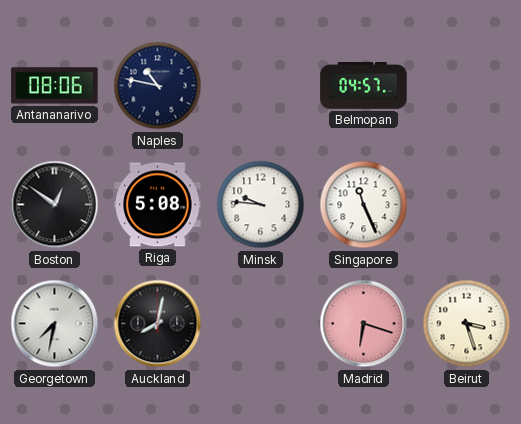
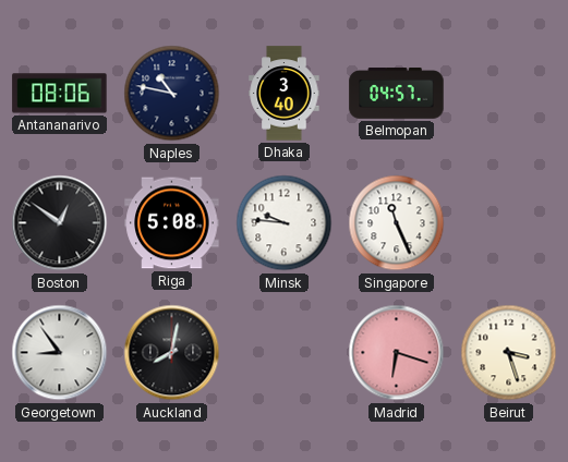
Dhaka: none -> 3:40 (285, 94)
Georgetown: 7:32 -> 8:54 (60, 353)
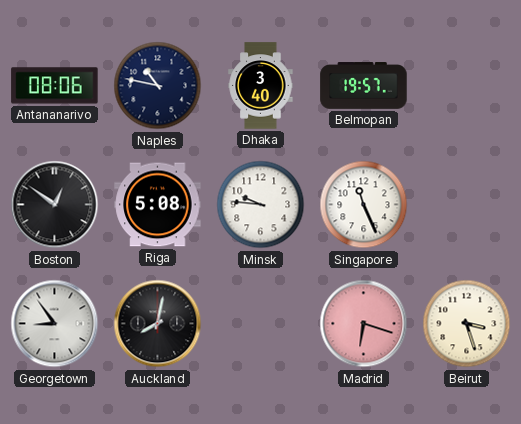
Belmopan: 04:57 -> 19:57 (364, 86)
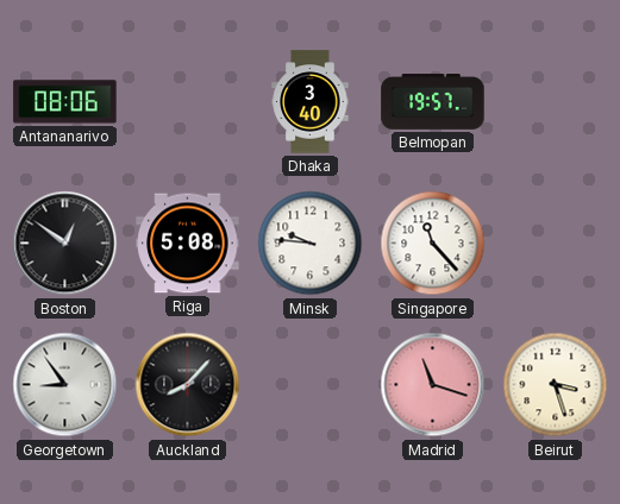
Naples: 10:47 -> none (158, 86)
Singapore: 11:26 -> 11:23 (433, 244)
Auckland: 8:02 -> 8:07 (188, 385)
Madrid: 6:18 -> 11:18 (433, 385)
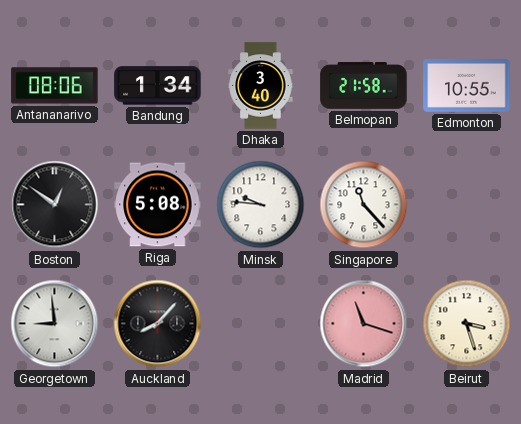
Bandung: none -> 1:34 (158, 86)
Belmopan: 19:57 -> 21:58 (364, 86)
Edmonton: none -> 10:55 (467, 86)
Georgetown: 8:54 -> 8:59 (55, 324)
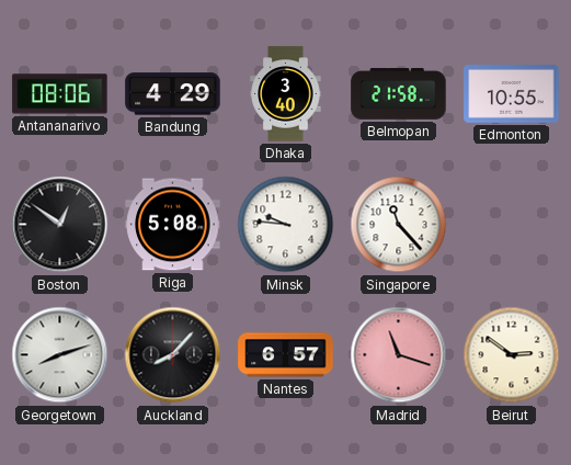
Bandung: 1:34 -> 4:29 (173, 94)
Georgetown: 8:59 -> 8:12 (60, 355)
Nantes: none -> 6:57 (286, 355)
Beirut: 3:27 -> 2:51 (512, 355)
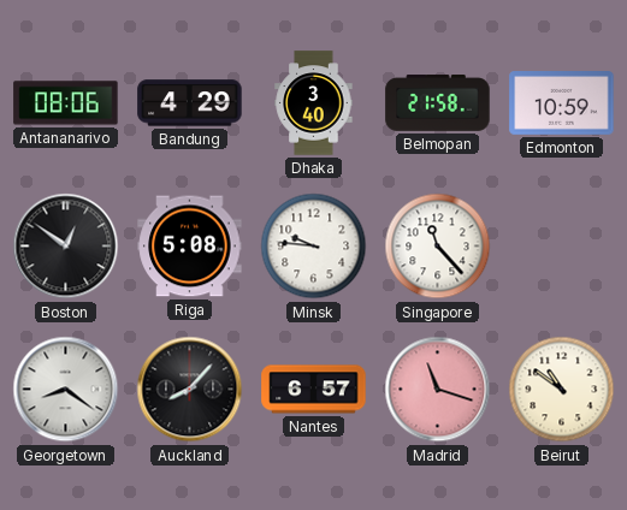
Edmonton: 10:55 -> 10:59 (562, 103)
Georgetown: 8:12 -> 8:21 (66, 390)
Beirut: 2:51 -> 10:51 (562, 390)
